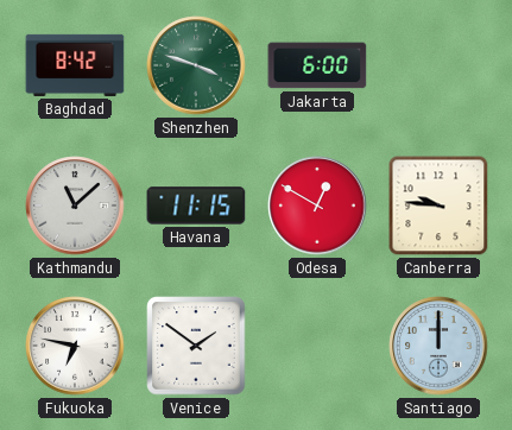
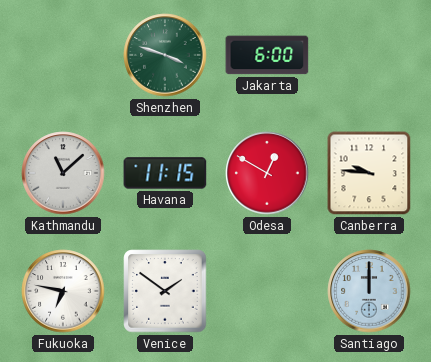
Baghdad: 8:42 -> none (75, 65)
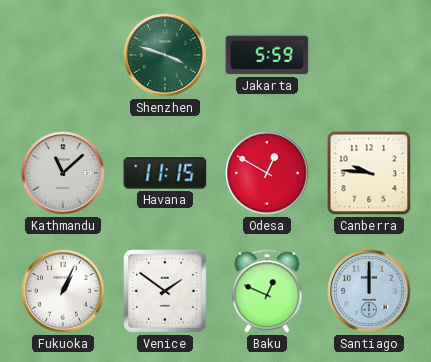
Jakarta: 6:00 -> 5:59 (267, 55)
Fukuoka: 6:47 -> 1:04 (63, 291)
Baku: none -> 12:49 (267, 291)
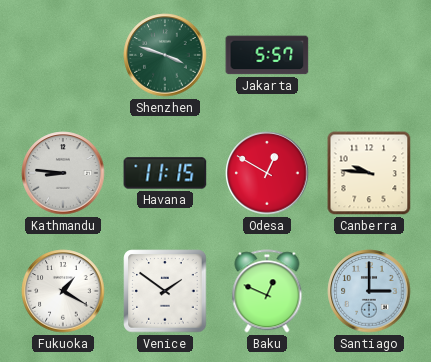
Jakarta: 5:59 -> 5:57 (267, 55)
Kathmandu: 11:08 -> 8:46 (63, 173)
Fukuoka: 1:04 -> 1:20 (63, 291)
Santiago: 12:00 -> 3:00 (369, 291)
